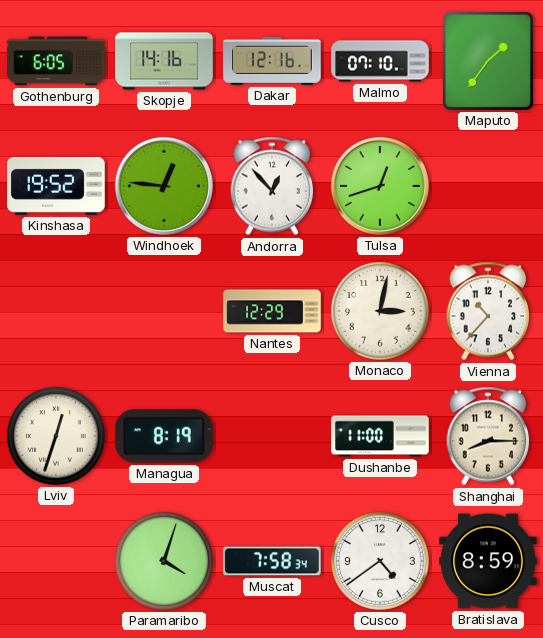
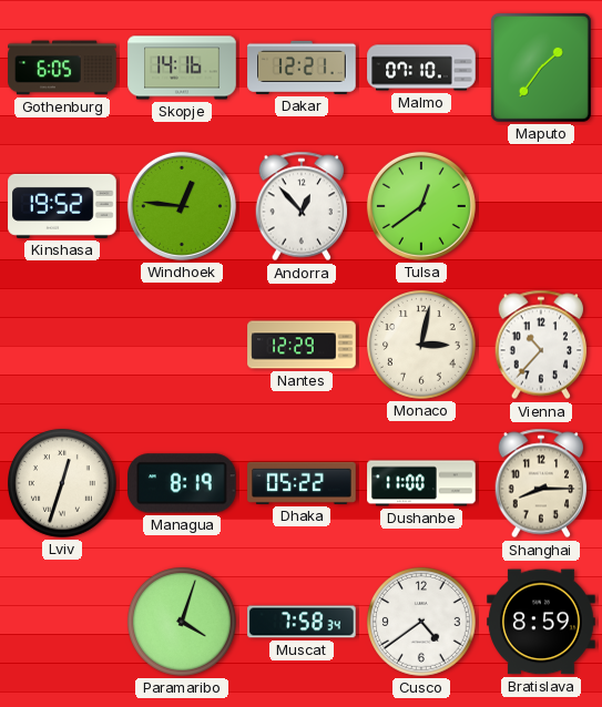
Dakar: 12:16 -> 12:21 (302, 68)
Tulsa: 12:42 -> 12:39 (421, 206)
Dhaka: none -> 05:22 (302, 483)
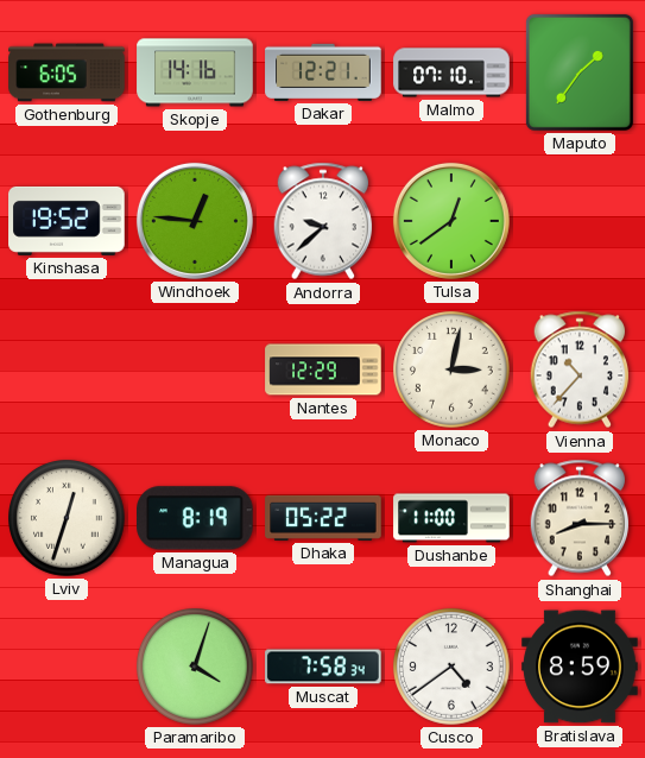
Andorra: 12:53 -> 9:38 (323, 221)
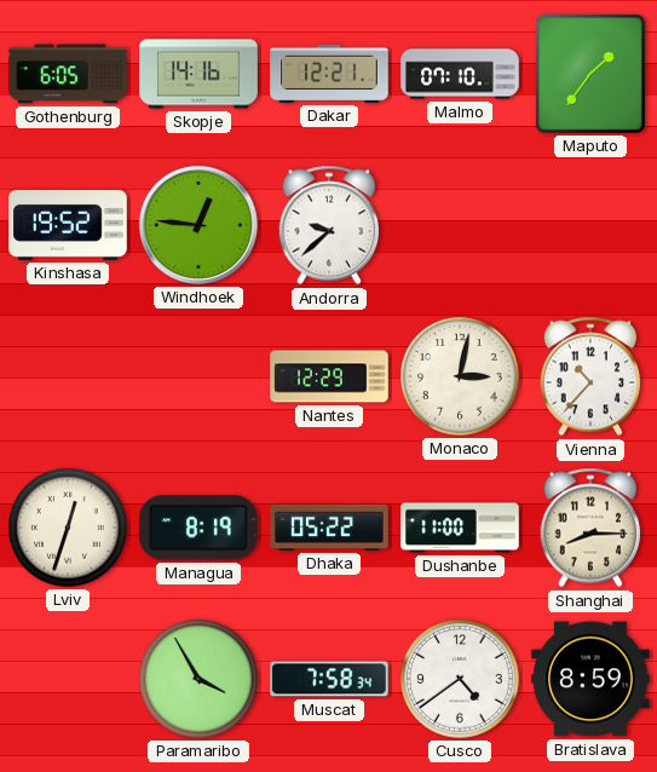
Tulsa: 12:39 -> none (451, 221)
Paramaribo: 4:03 -> 3:55 (200, 680)
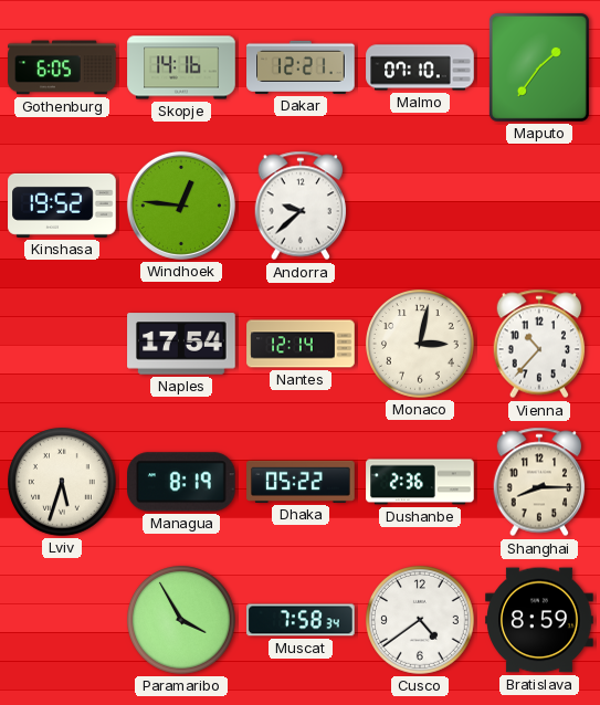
Naples: none -> 17:54 (181, 344)
Nantes: 12:29 -> 12:14 (301, 344)
Lviv: 12:33 -> 5:33 (63, 483)
Dushanbe: 11:00 -> 2:36 (420, 482)
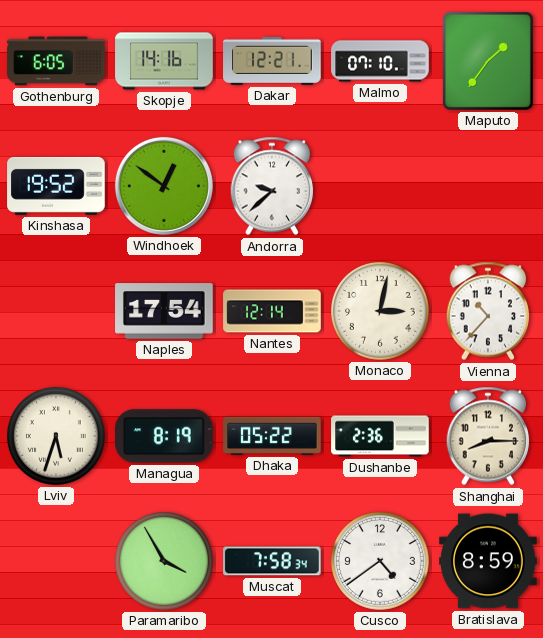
Windhoek: 12:46 -> 12:51 (164, 186)
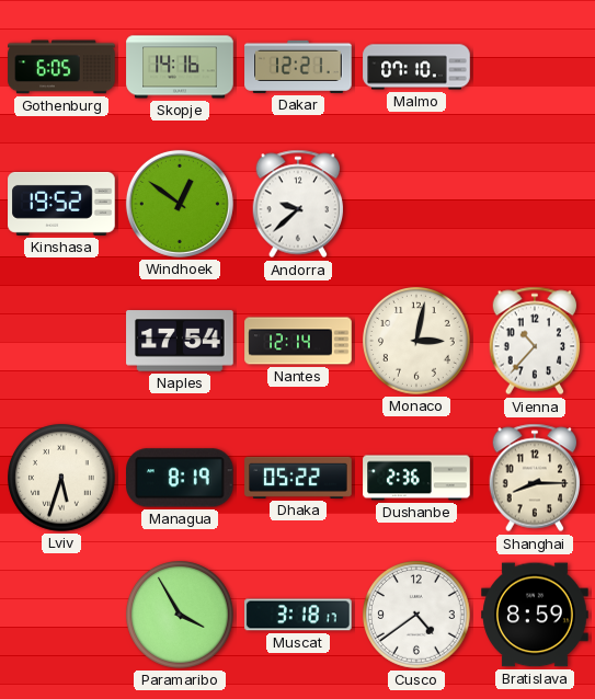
Maputo: 1:36 -> none (488, 61)
Muscat: 7:58 -> 3:18 (298, 615)
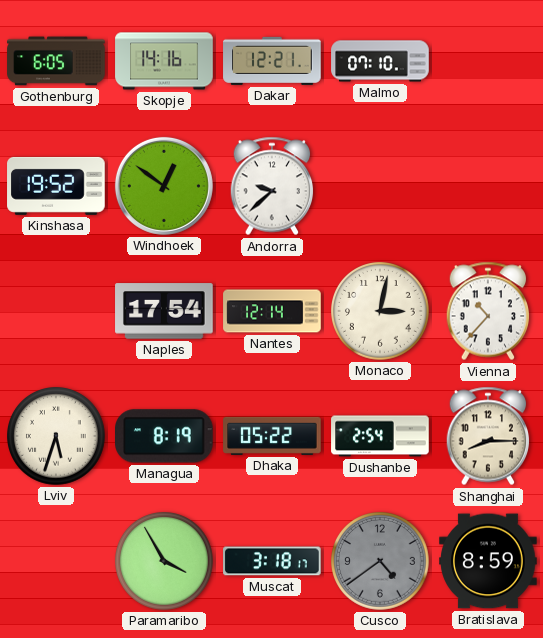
Dushanbe: 2:36 -> 2:54 (380, 436)
Cusco dial: white -> grey (381, 562)
